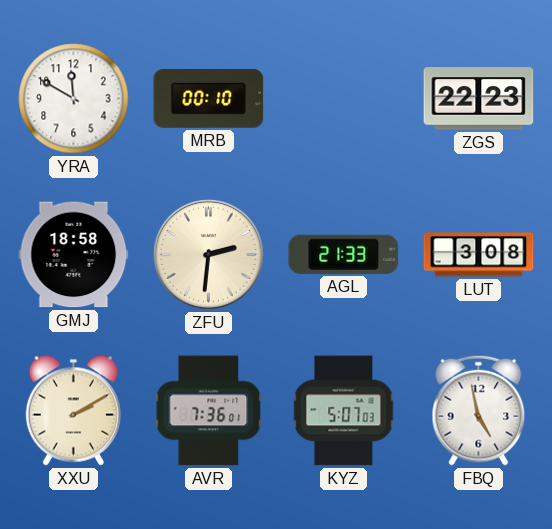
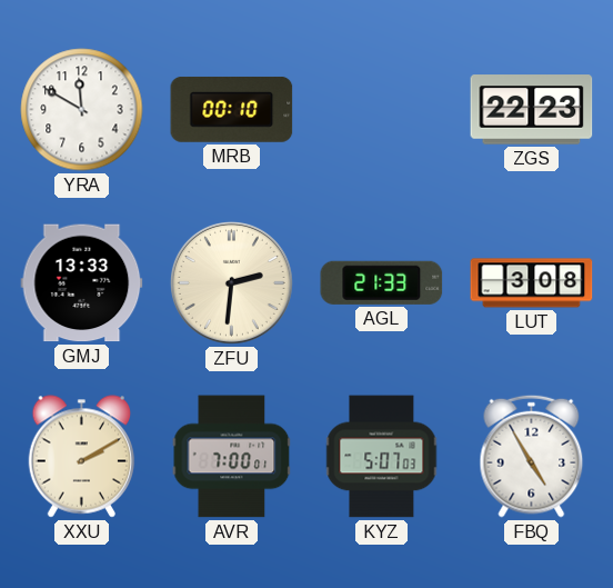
GMJ: 18:58 -> 13:33 (82, 283)
AVR: 7:36 -> 7:00 (232, 457)
FBQ: 4:58 -> 4:55 (532, 456)
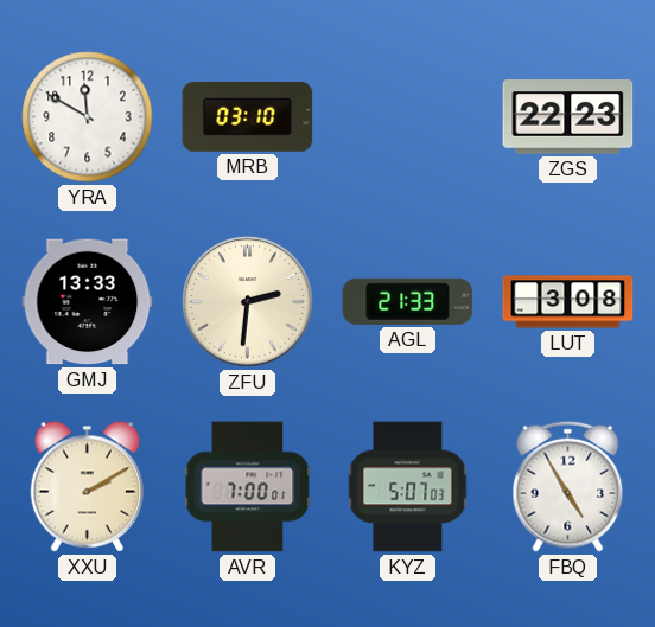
MRB: 00:10 -> 03:10 (248, 116)
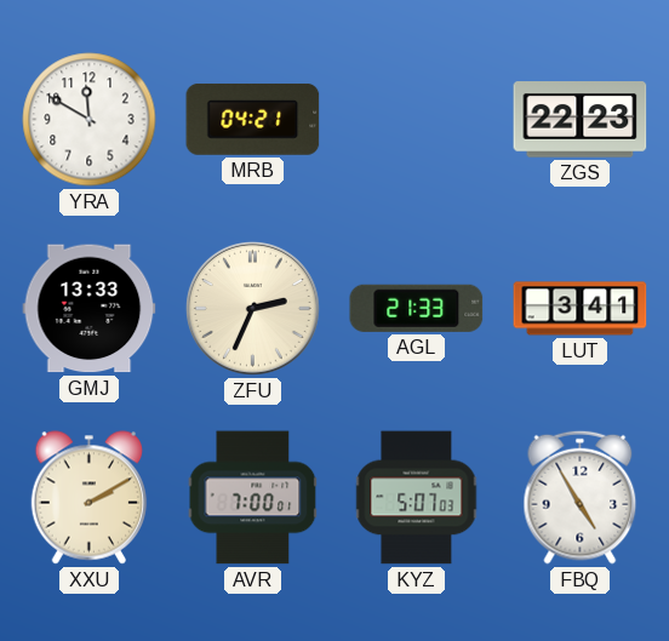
MRB: 03:10 -> 04:21 (253, 119)
ZFU: 2:31 -> 2:34 (252, 308)
LUT: 3:08 -> 3:41 (581, 309)
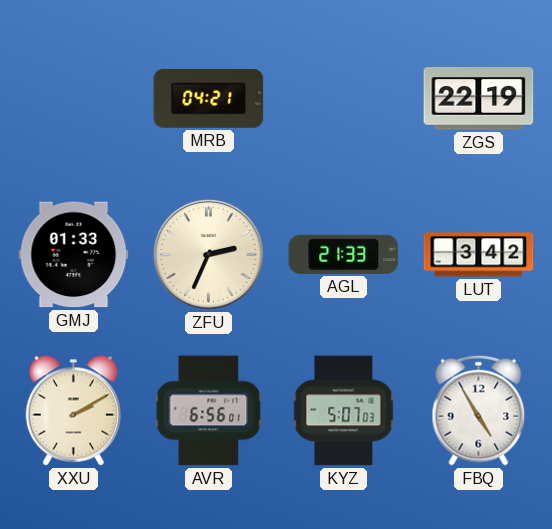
YRA: 11:50 -> none (90, 120)
ZGS: 22:23 -> 22:19 (479, 99)
GMJ: 13:33 -> 01:33 (74, 255)
LUT: 3:41 -> 3:42 (479, 255)
AVR: 7:00 -> 6:56 (209, 411)
